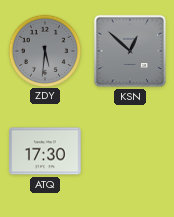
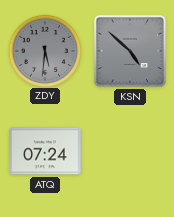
KSN: 12:52 -> 4:52 (130, 51)
ATQ: 17:30 -> 07:24 (45, 151)
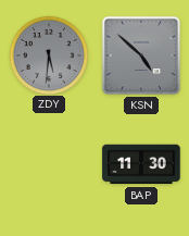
ATQ: 07:24 -> none (45, 151)
BAP: none -> 11:30 (141, 164)
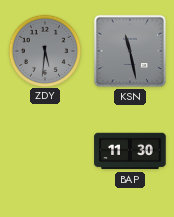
KSN: 4:52 -> 11:28 (130, 51)
